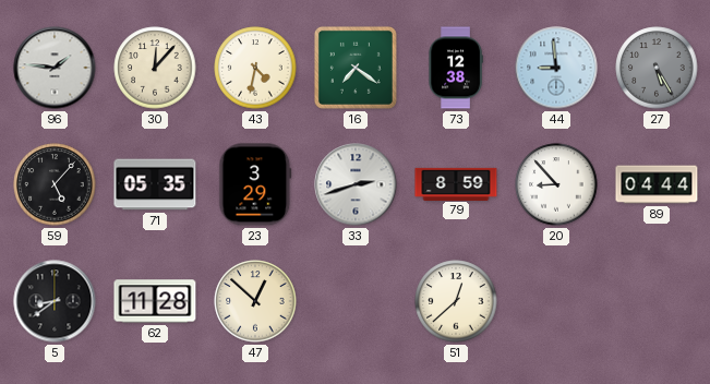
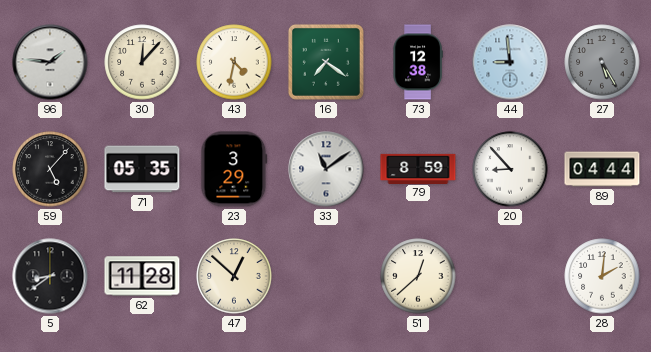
33: 2:42 -> 11:09 (326, 169)
28: none -> 2:01 (602, 276)
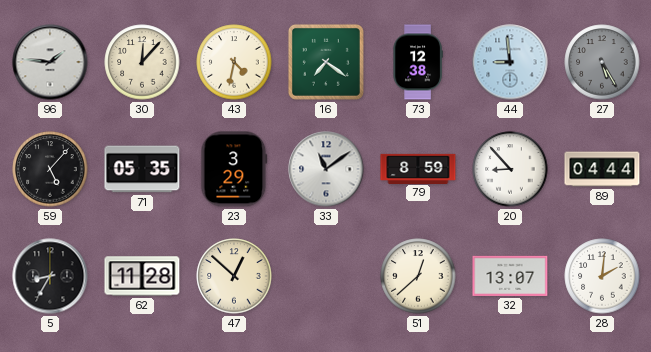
5: 8:39 -> 8:35 (50, 276)
32: none -> 13:07 (510, 276)
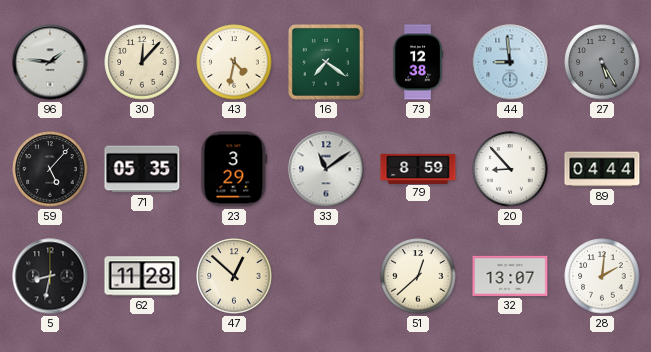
5: 8:35 -> 8:32 (50, 276)
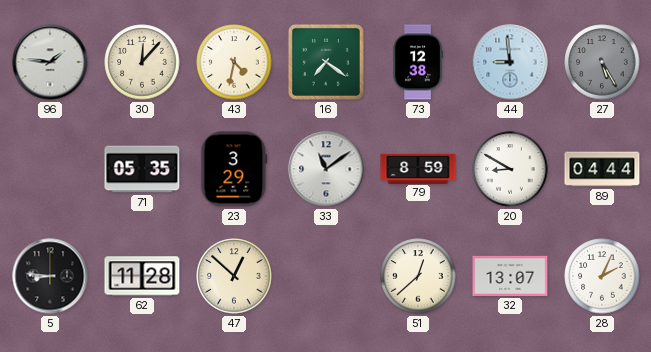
59: 5:07 -> none (50, 169)
20: 8:53 -> 8:50 (510, 169)
5: 8:32 -> 8:46 (50, 276)
28: 2:01 -> 2:04 (602, 276)
